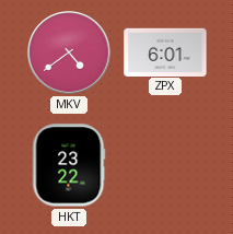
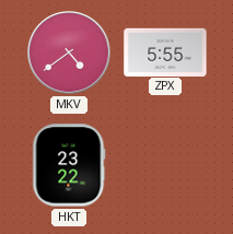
ZPX: 6:01 -> 5:55 (165, 51)
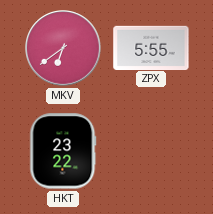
MKV: 4:39 -> 6:39 (63, 48)
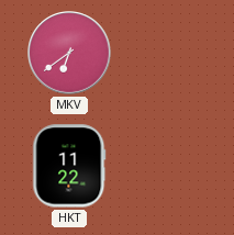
ZPX: 5:55 -> none (151, 47)
HKT: 23:22 -> 11:22 (69, 166)
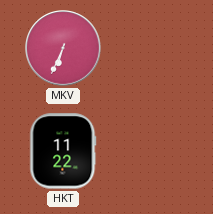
MKV: 6:39 -> 6:34 (63, 48)
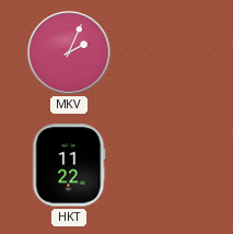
MKV: 6:34 -> 2:04 (69, 52)
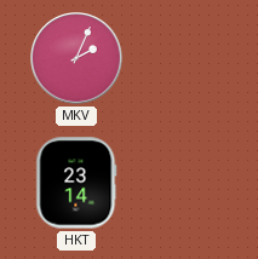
HKT: 11:22 -> 23:14 (76, 183)
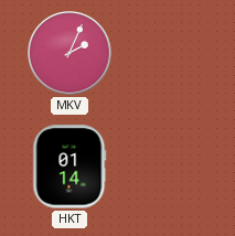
HKT: 23:14 -> 01:14 (70, 167)
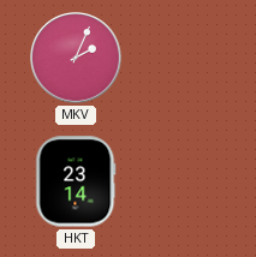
HKT: 01:14 -> 23:14 (76, 181)
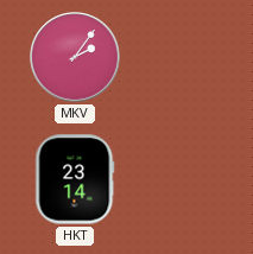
MKV: 2:04 -> 2:06 (75, 57)
